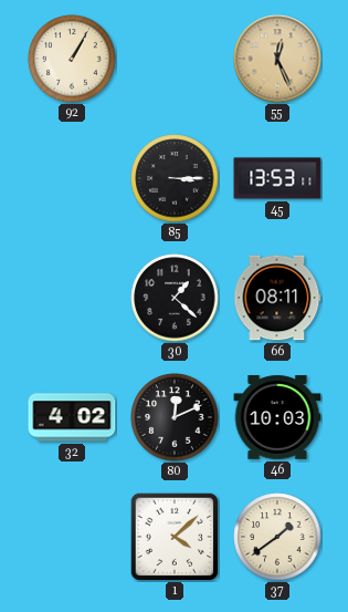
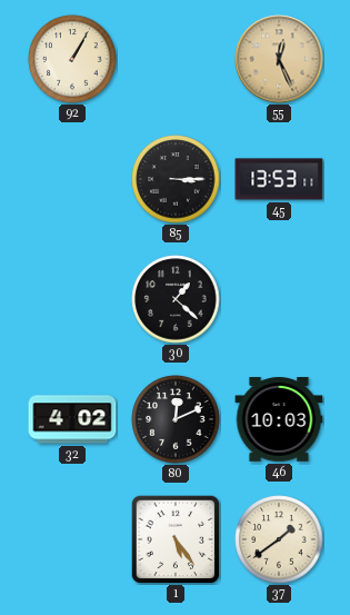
66: 08:11 -> none (277, 298)
1: 4:08 -> 5:24 (176, 539)
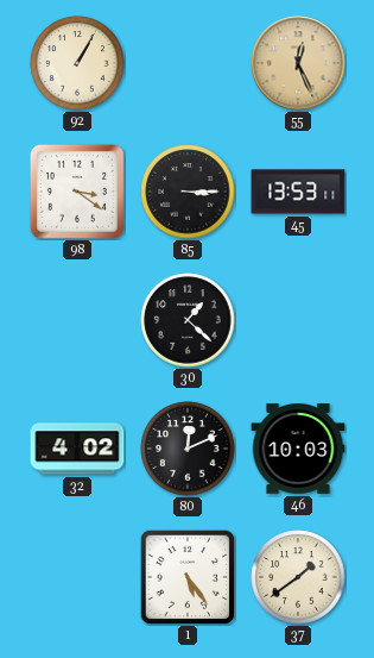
98: none -> 3:21 (77, 192)
